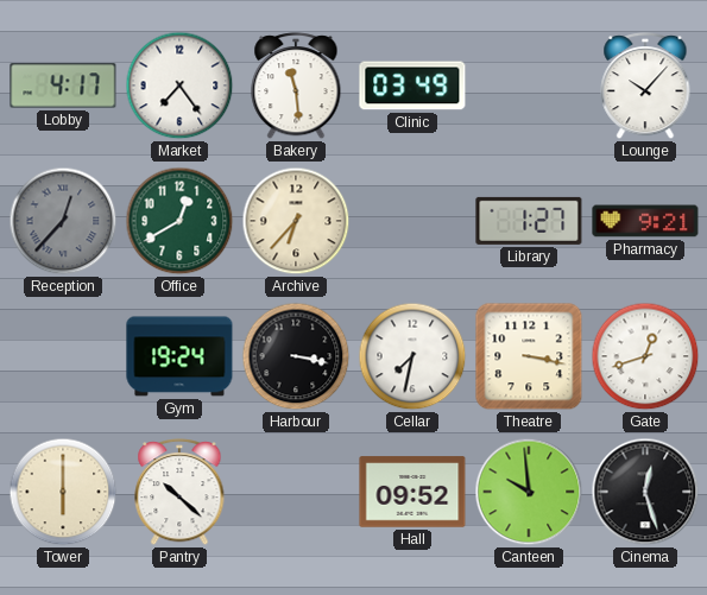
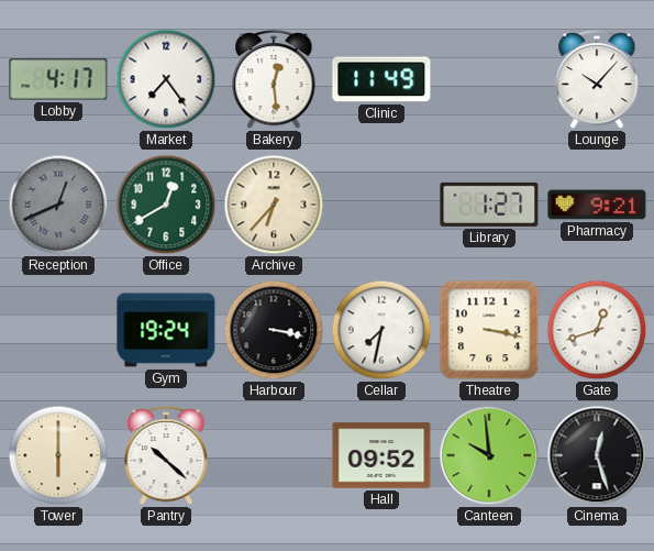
Bakery: 11:29 -> 12:29 (274, 80)
Clinic: 03:49 -> 11:49 (381, 79)
Reception: 12:37 -> 12:41 (58, 205)
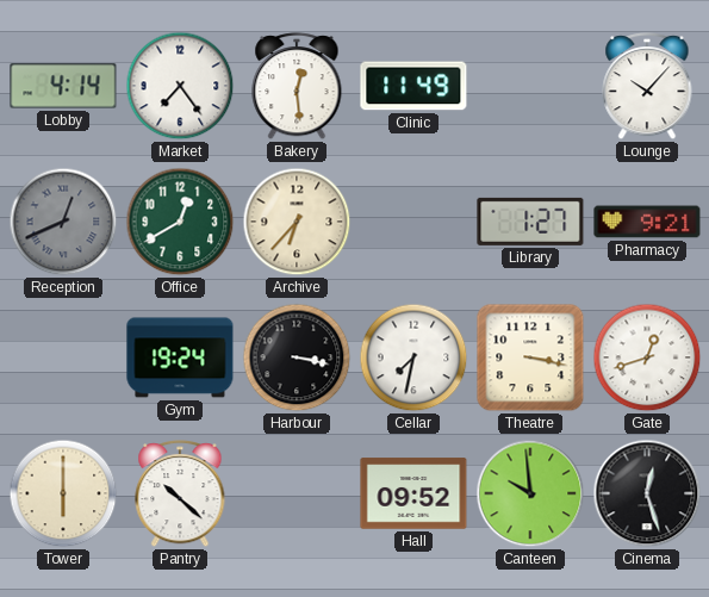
Lobby: 4:17 -> 4:14 (63, 86)
